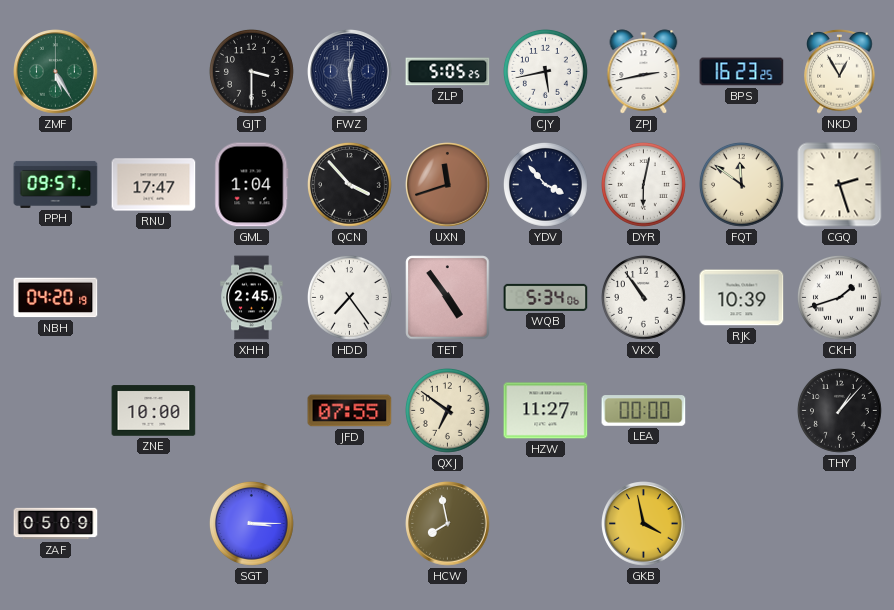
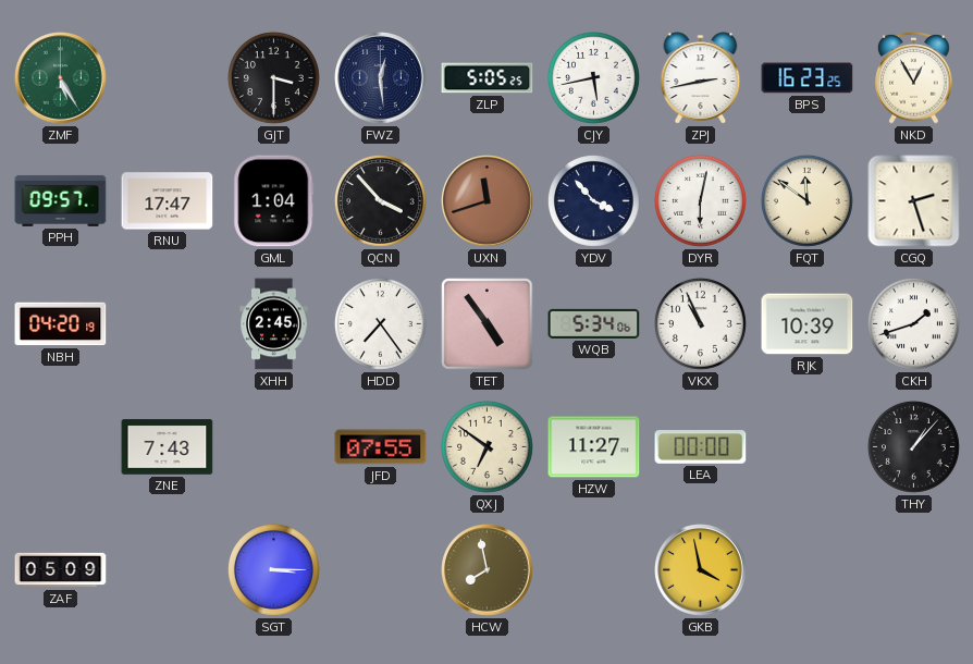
VKX: 10:54 -> 10:56 (701, 324)
ZNE: 10:00 -> 7:43 (168, 447)
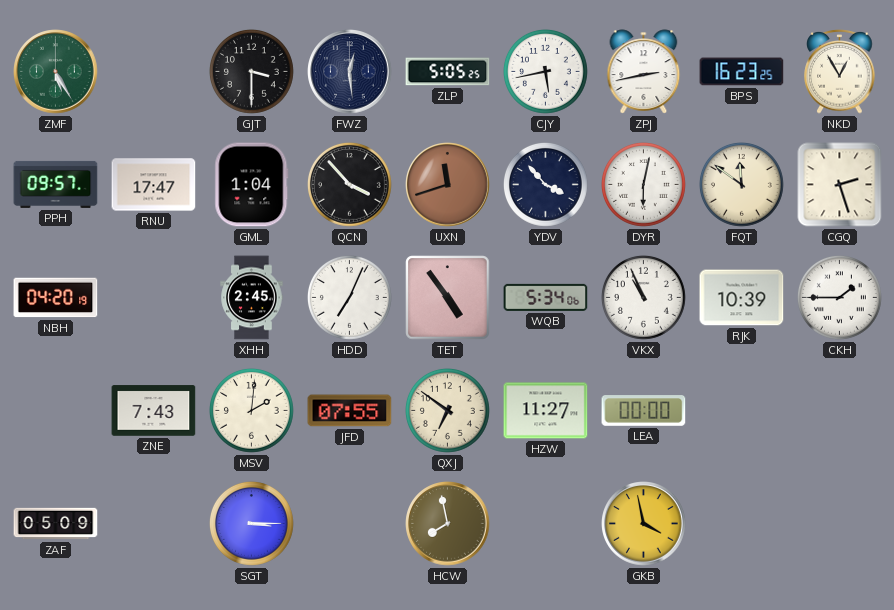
HDD: 7:24 -> 7:04 (350, 298)
CKH: 1:42 -> 1:45 (840, 298)
MSV: none -> 2:01 (252, 411)
THY: 1:07 -> none (914, 447)
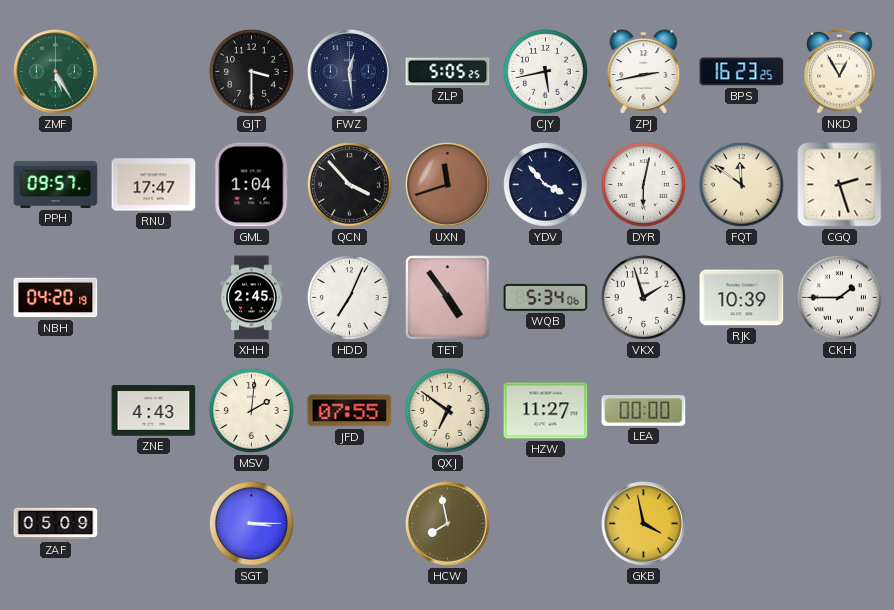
VKX: 10:56 -> 1:57 (644, 298)
ZNE: 7:43 -> 4:43 (154, 411)
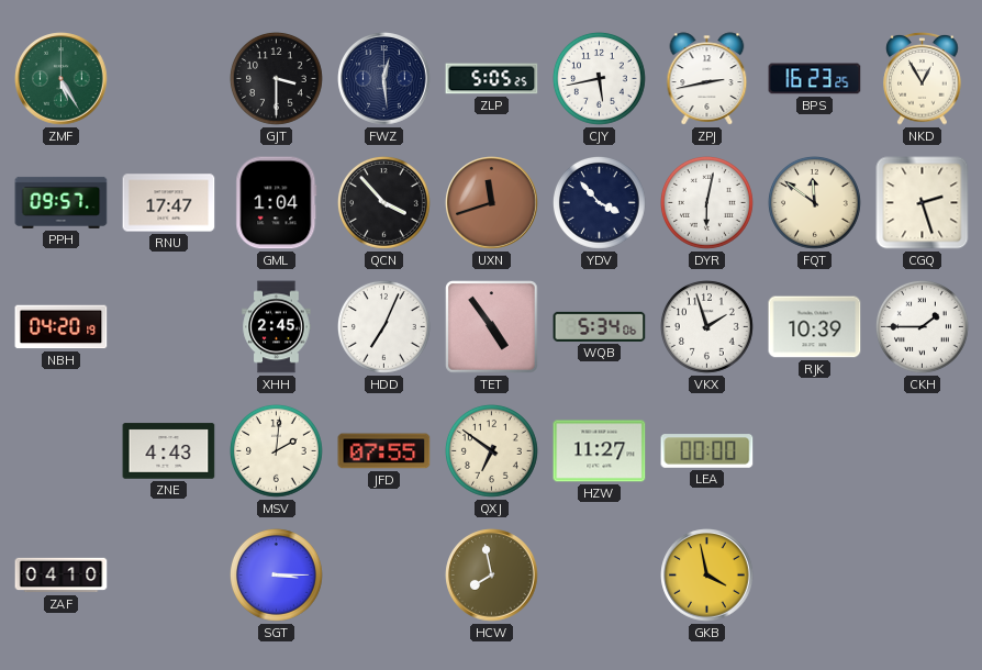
ZAF: 05:09 -> 04:10 (62, 576)
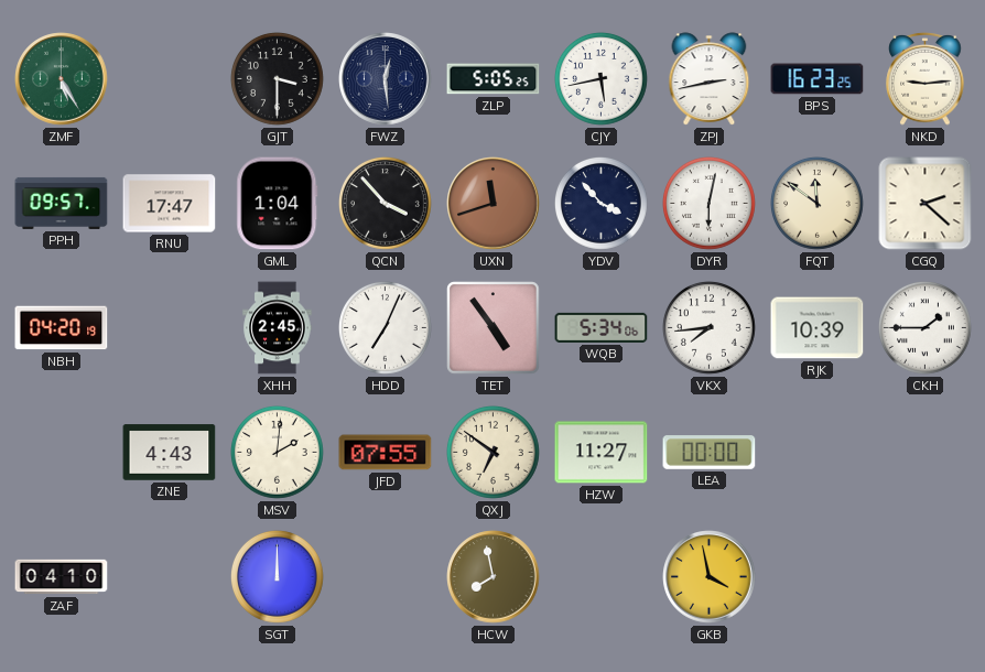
NKD: 12:55 -> 9:14 (926, 79)
CGQ: 2:27 -> 2:22 (926, 204)
VKX: 1:57 -> 7:44 (710, 328)
SGT: 3:15 -> 12:00 (278, 577)
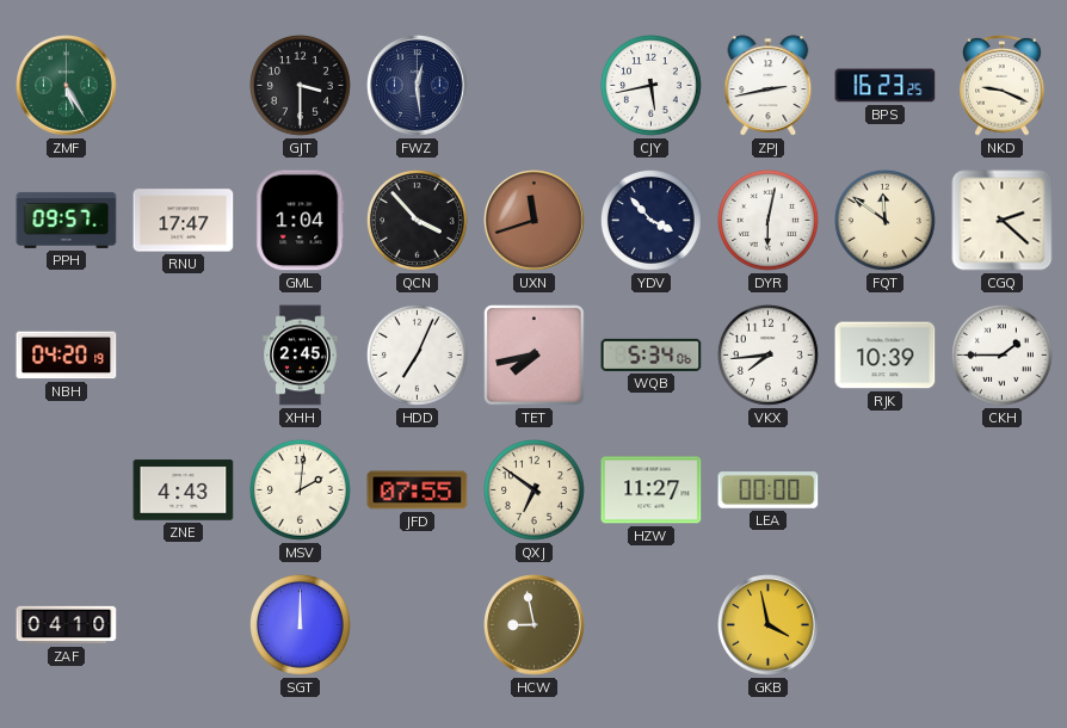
ZLP: 5:05 -> none (494, 79)
NKD: 9:14 -> 9:19 (1003, 86)
TET: 4:54 -> 7:43 (535, 356)
HCW: 7:58 -> 8:58 (535, 625)
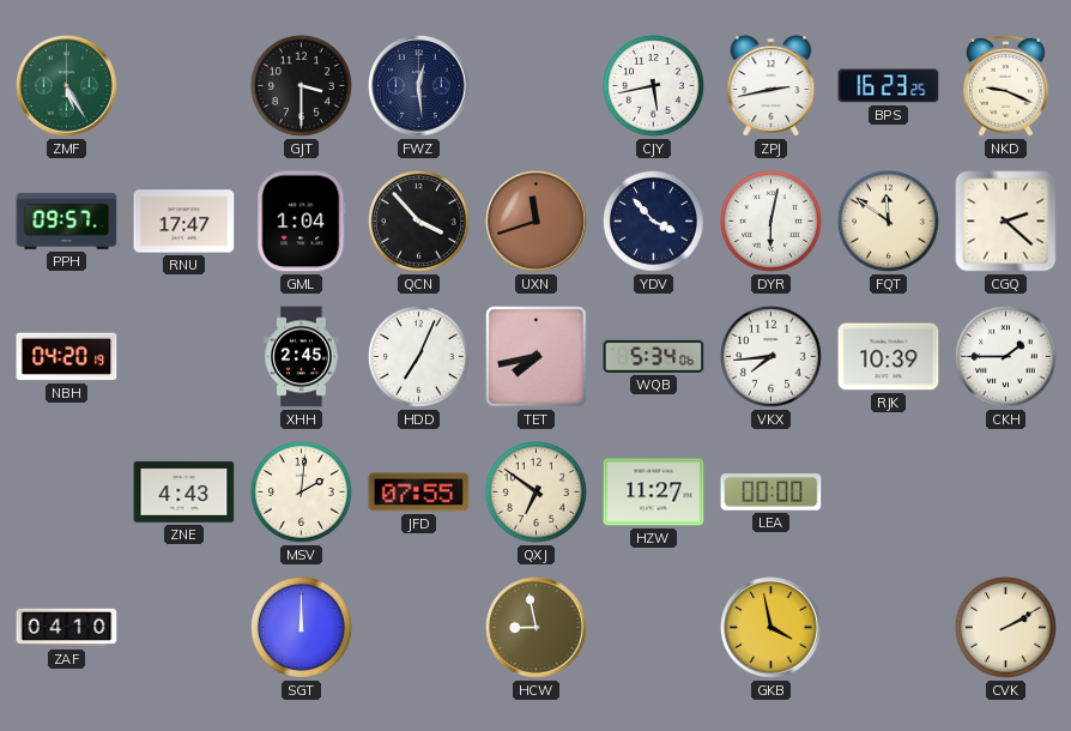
CVK: none -> 2:10 (1006, 628)
